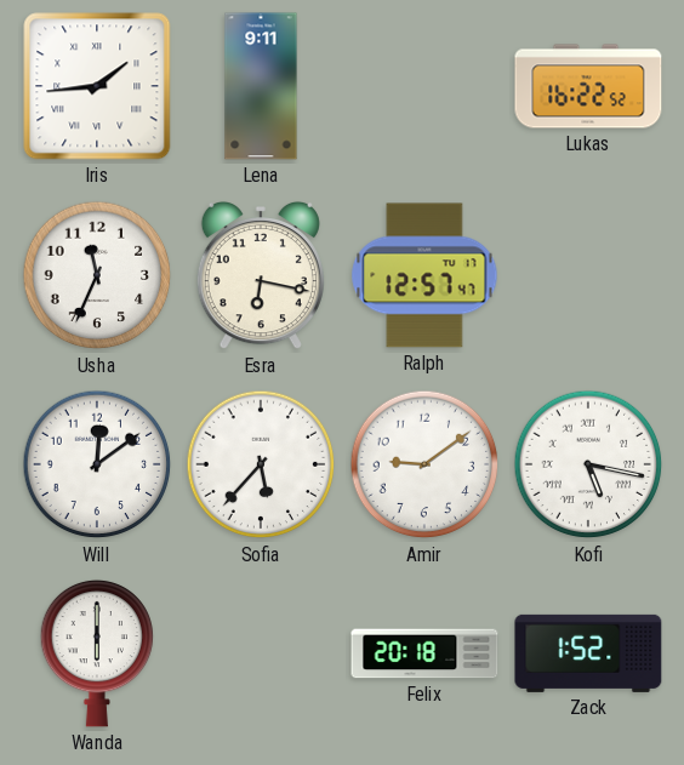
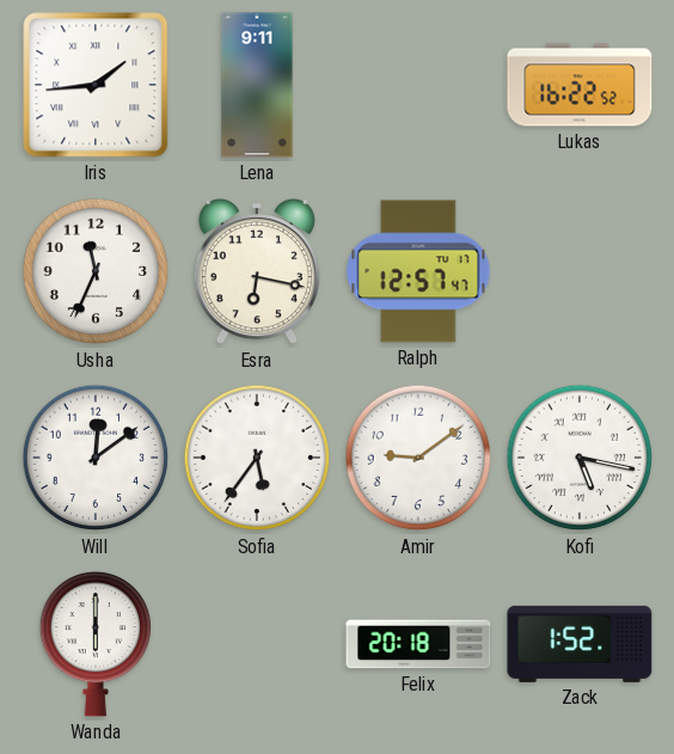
Sofia: 5:37 -> 5:36 (257, 458)
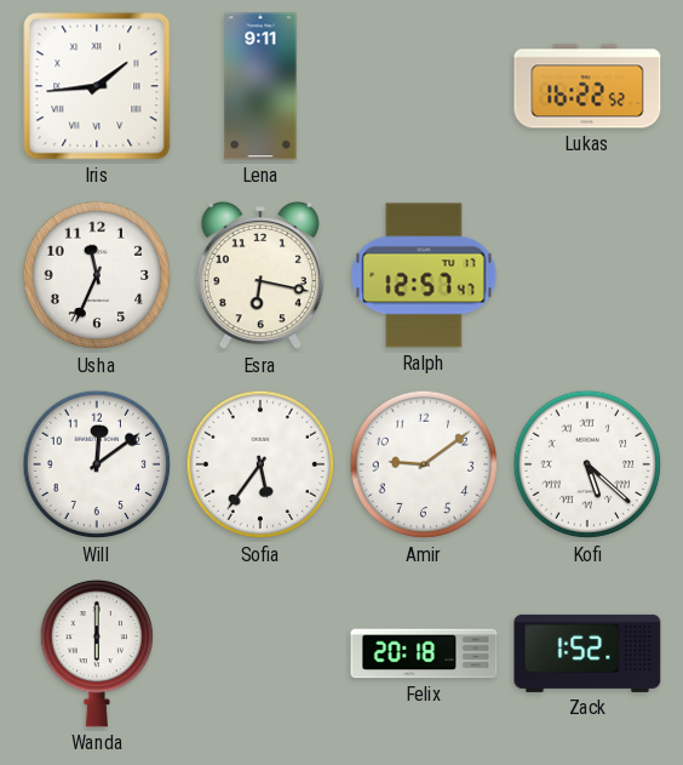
Kofi: 5:17 -> 5:22 (587, 464)
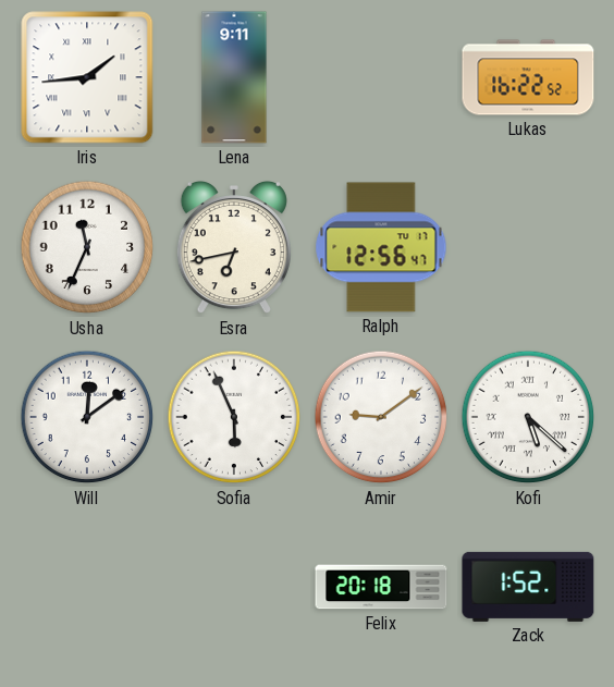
Esra: 6:17 -> 6:43 (234, 247)
Ralph: 12:57 -> 12:56 (381, 247)
Sofia: 5:36 -> 5:56 (234, 417)
Wanda: 6:00 -> none (96, 653)
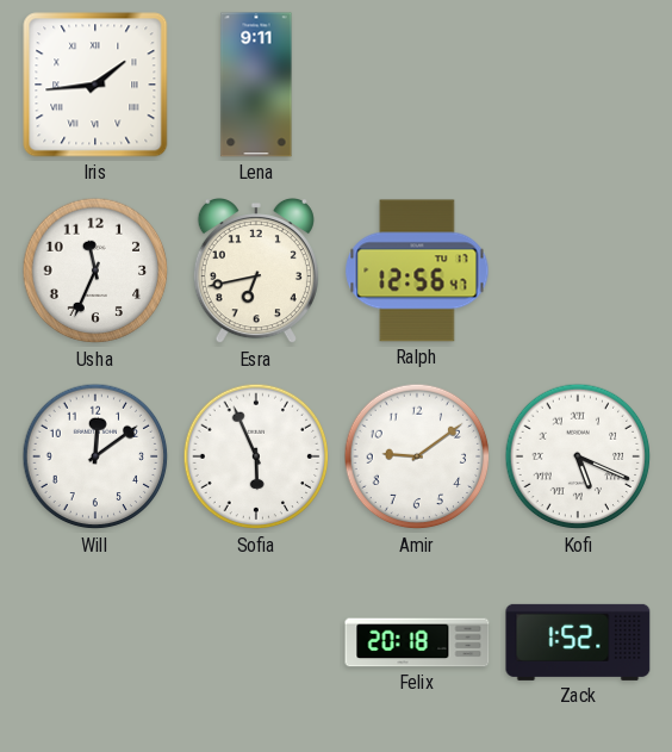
Lukas: 16:22 -> none (528, 77)
Kofi: 5:22 -> 5:19 (578, 456)
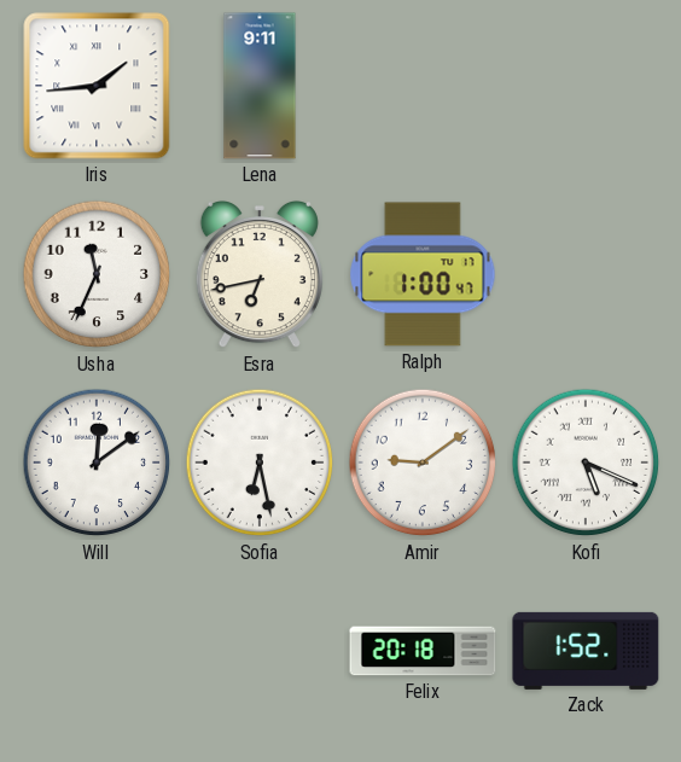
Ralph: 12:56 -> 1:00 (423, 274)
Sofia: 5:56 -> 6:28 (260, 463)
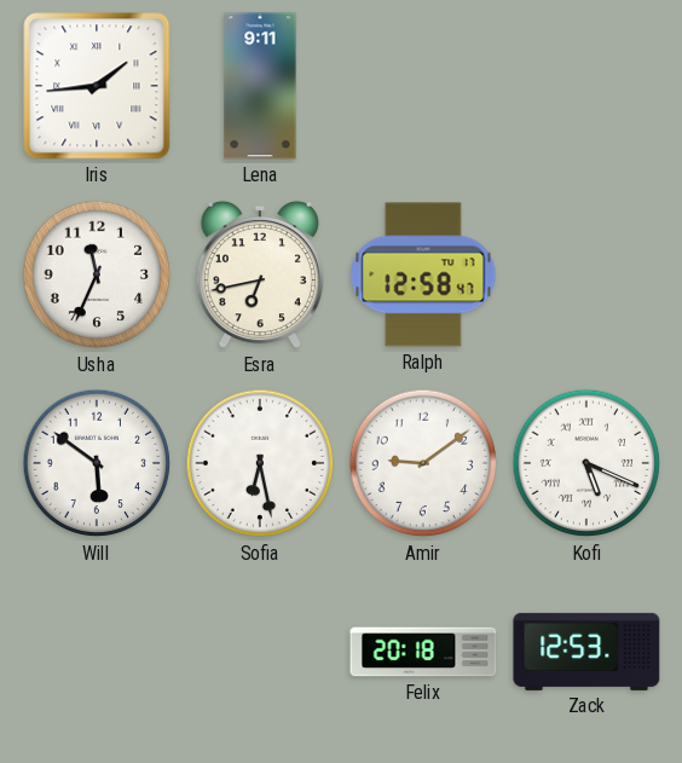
Ralph: 1:00 -> 12:58 (423, 274)
Will: 12:09 -> 5:51 (97, 463)
Zack: 1:52 -> 12:53 (586, 652)
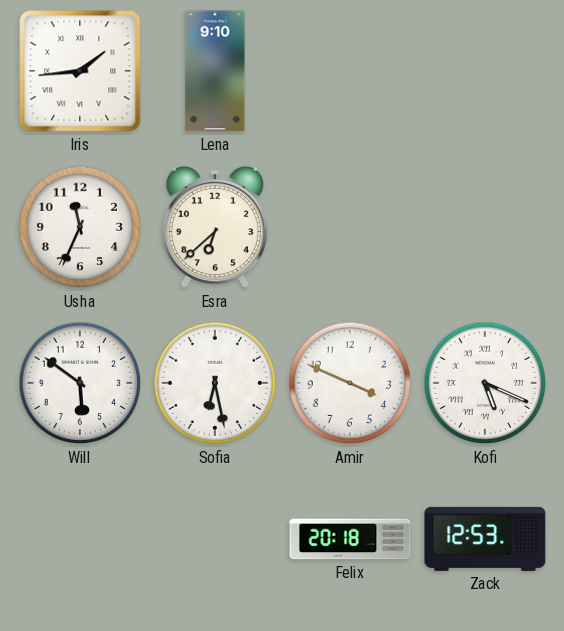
Lena: 9:11 -> 9:10 (215, 71)
Esra: 6:43 -> 6:38 (215, 227)
Ralph: 12:58 -> none (423, 274)
Amir: 9:09 -> 3:49 (350, 383)
